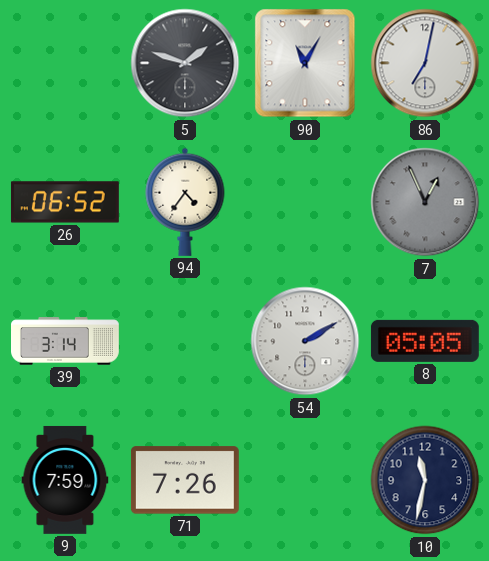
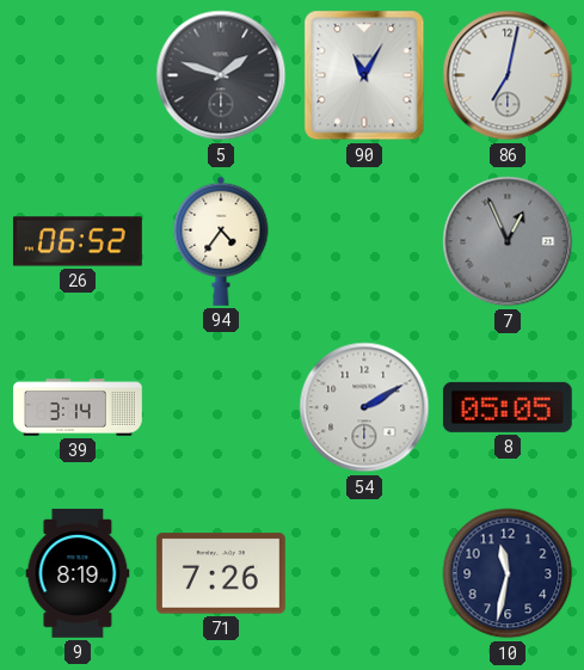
9: 7:59 -> 8:19 (78, 573)
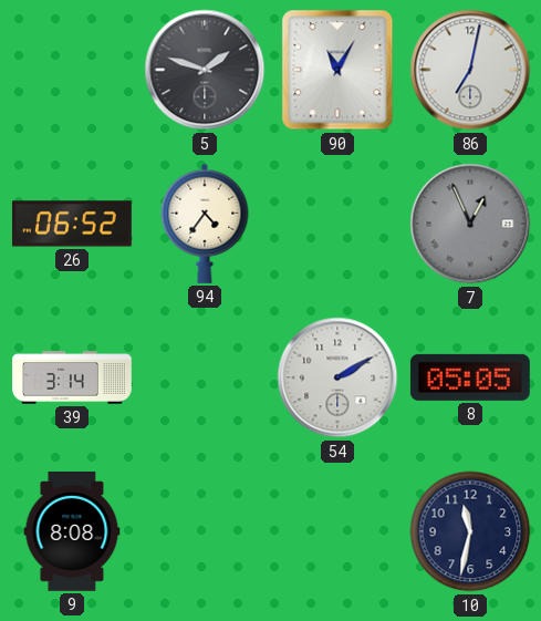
9: 8:19 -> 8:08 (72, 531)
71: 7:26 -> none (221, 573)
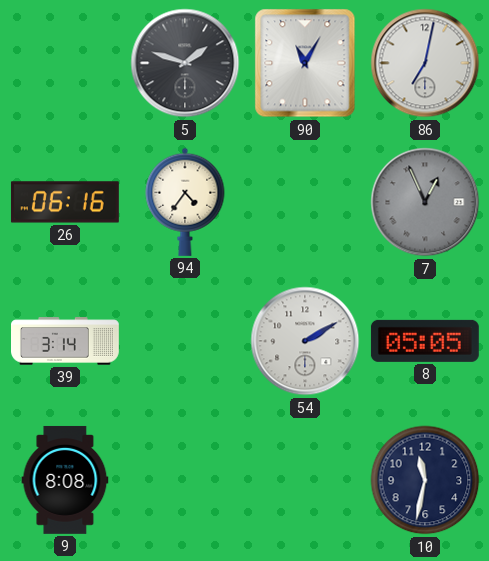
26: 06:52 -> 06:16 (65, 202)
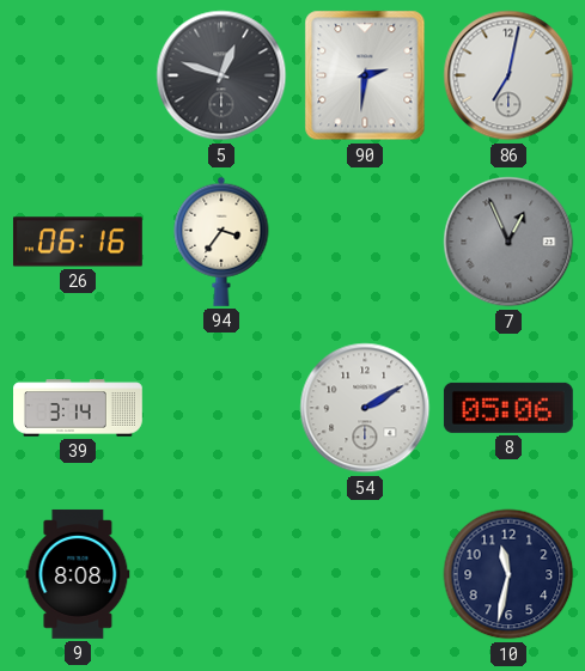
5: 1:48 -> 12:48 (221, 75)
90: 11:05 -> 2:31 (365, 75)
94: 4:36 -> 3:36 (221, 242)
8: 05:05 -> 05:06 (508, 408)
